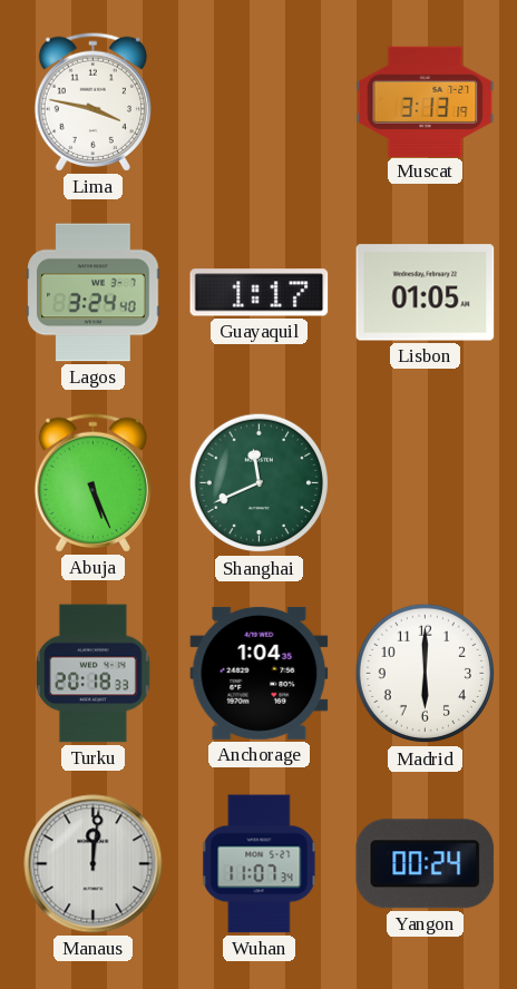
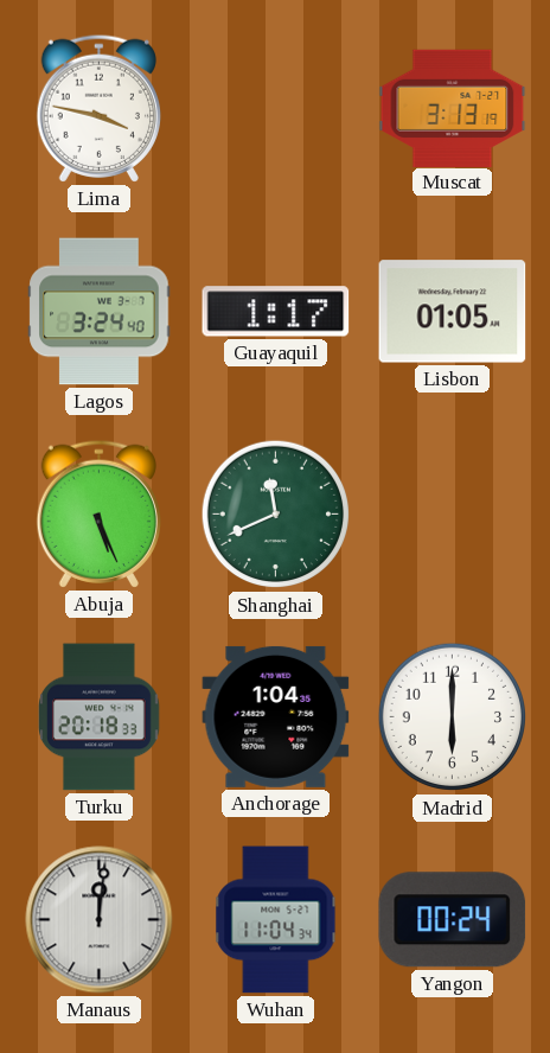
Wuhan: 11:07 -> 11:04 (276, 920)
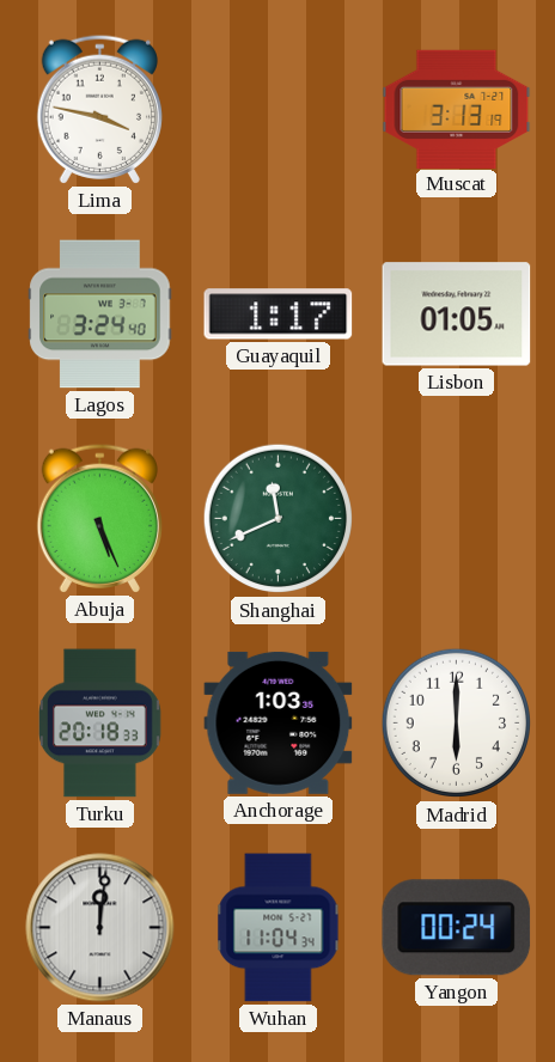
Anchorage: 1:04 -> 1:03 (279, 722)
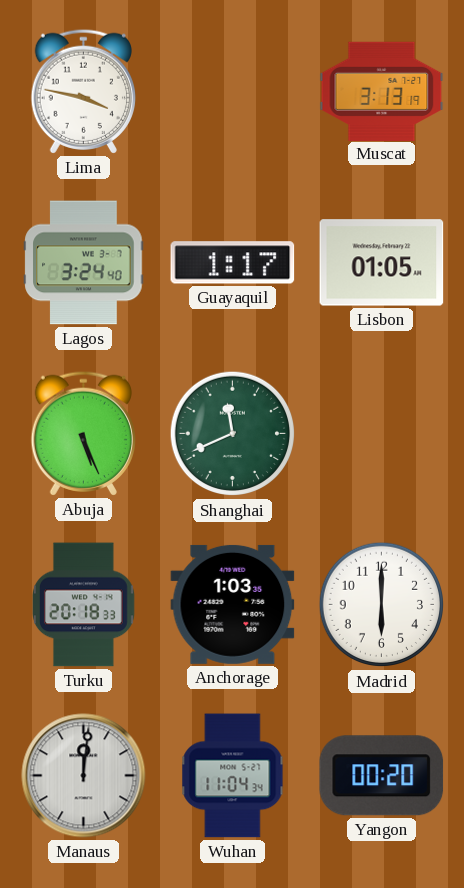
Yangon: 00:24 -> 00:20 (382, 776)
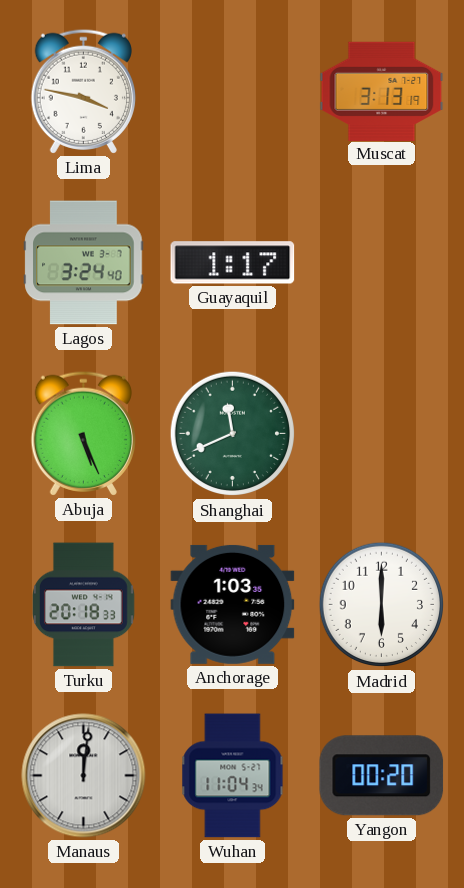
Lisbon: 01:05 -> none (382, 263)
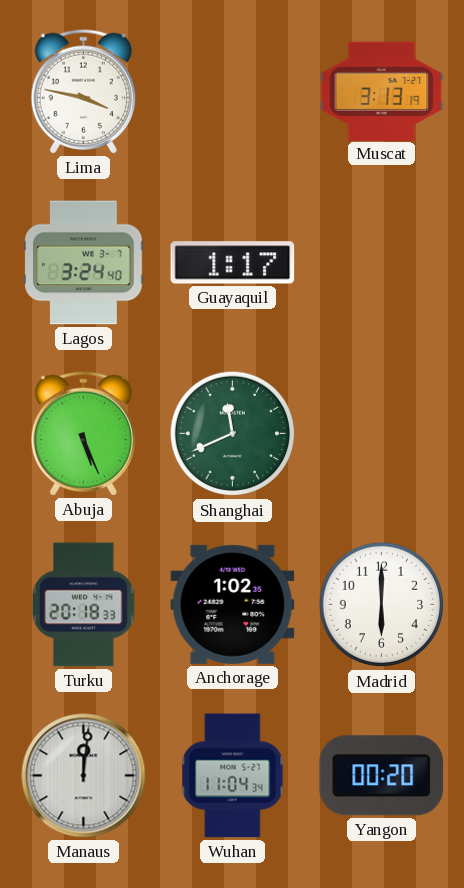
Anchorage: 1:03 -> 1:02 (233, 604)
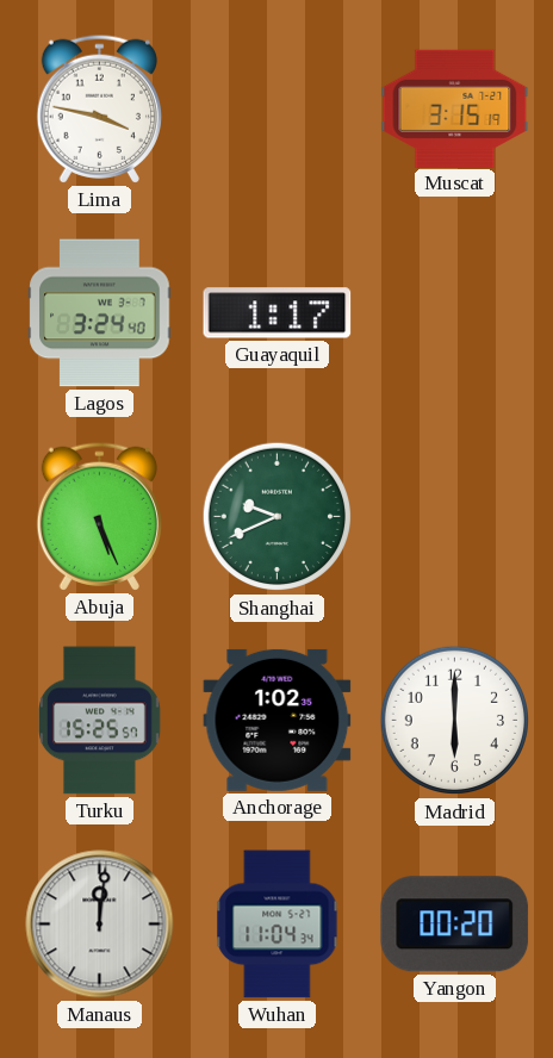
Muscat: 3:13 -> 3:15 (455, 108)
Shanghai: 11:41 -> 9:41 (278, 517)
Turku: 20:18 -> 15:25 (100, 721)
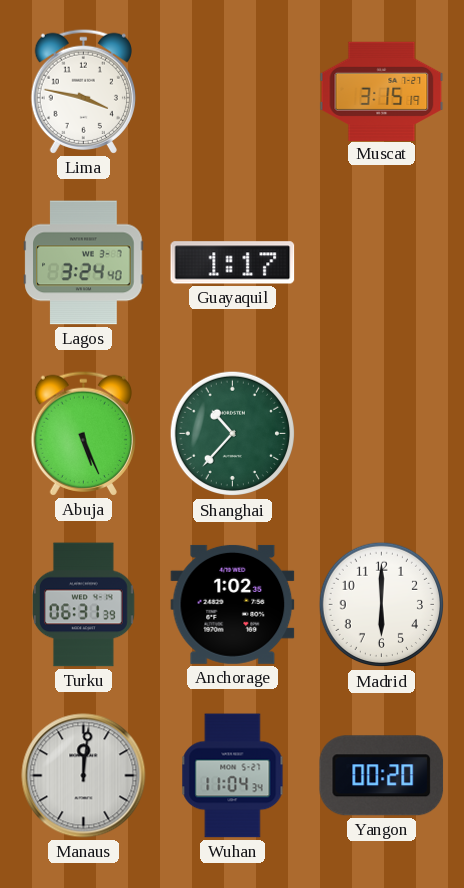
Shanghai: 9:41 -> 10:37 (233, 434)
Turku: 15:25 -> 06:31 (84, 605)
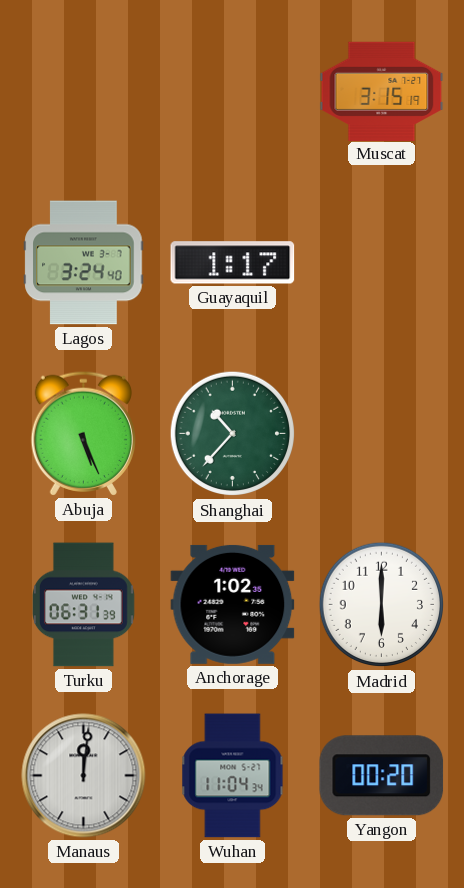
Lima: 3:47 -> none (83, 91)
